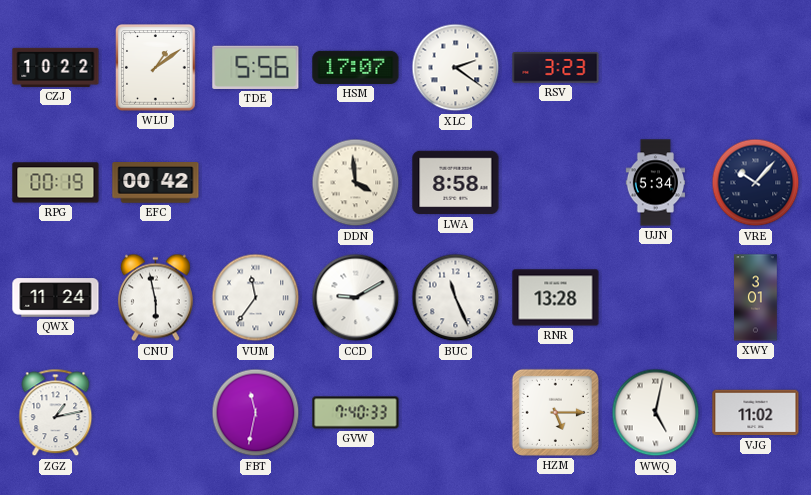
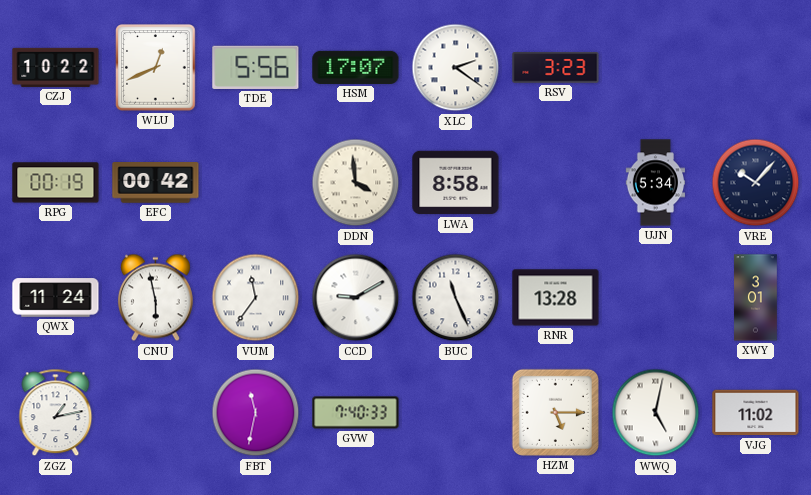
WLU: 1:09 -> 12:41 (156, 68)
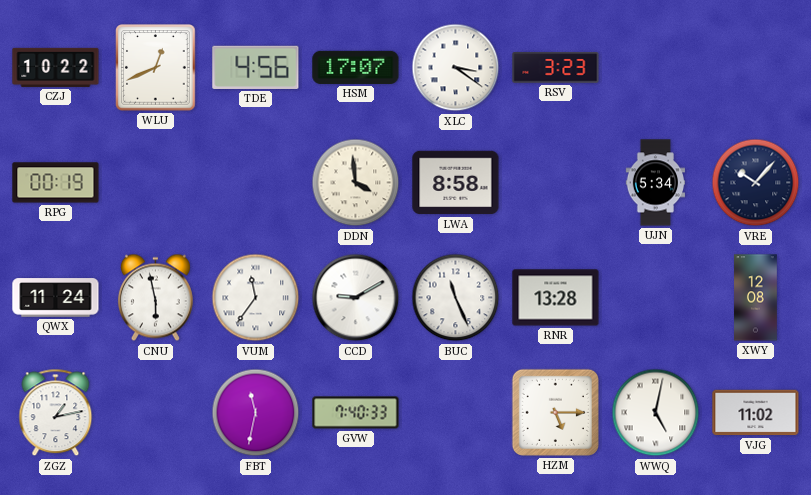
TDE: 5:56 -> 4:56 (256, 67)
XLC: 2:21 -> 3:21 (456, 68)
EFC: 00:42 -> none (156, 183)
XWY: 3:01 -> 12:08 (756, 298)
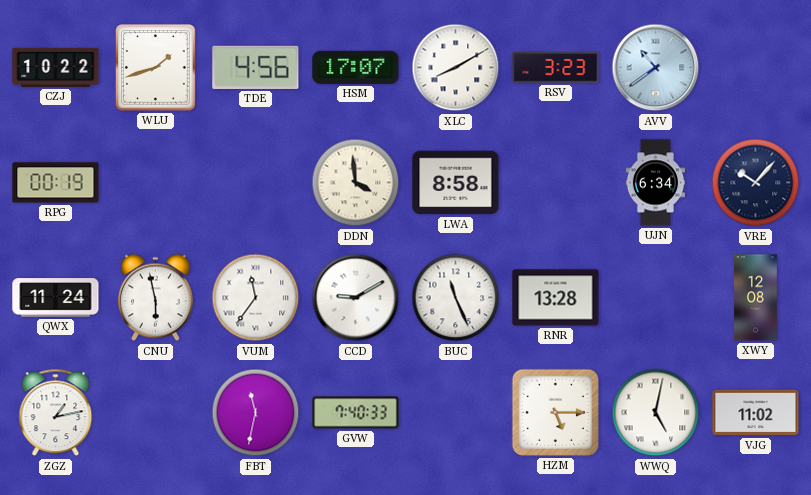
WLU: 12:41 -> 1:42 (156, 68)
XLC: 3:21 -> 8:10 (456, 68)
AVV: none -> 10:39 (656, 68)
UJN: 5:34 -> 6:34 (656, 183)
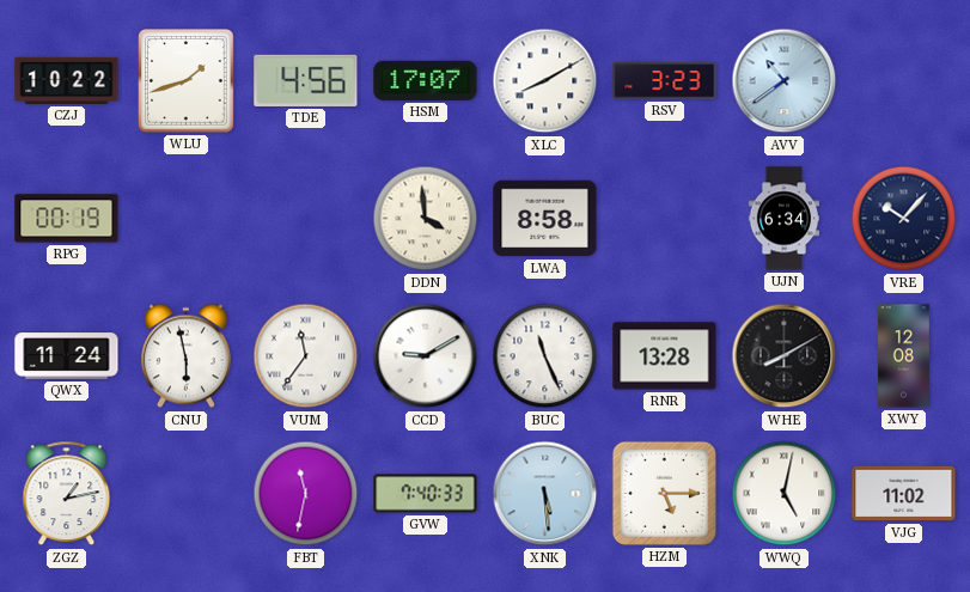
WHE: none -> 8:10 (785, 356)
XNK: none -> 5:29 (545, 494)
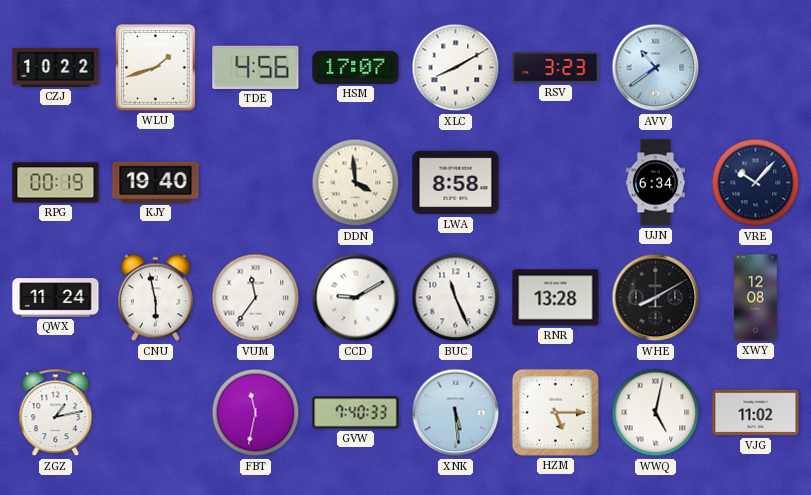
KJY: none -> 19:40 (156, 182)
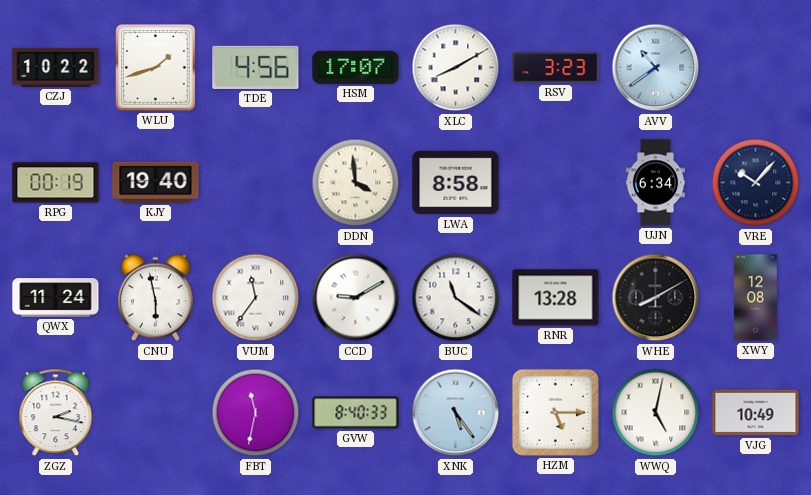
BUC: 11:26 -> 11:21 (456, 298)
ZGZ: 1:13 -> 2:17 (56, 413)
GVW: 7:40 -> 8:40 (356, 413)
XNK: 5:29 -> 5:24 (456, 413)
VJG: 11:02 -> 10:49 (756, 413)
